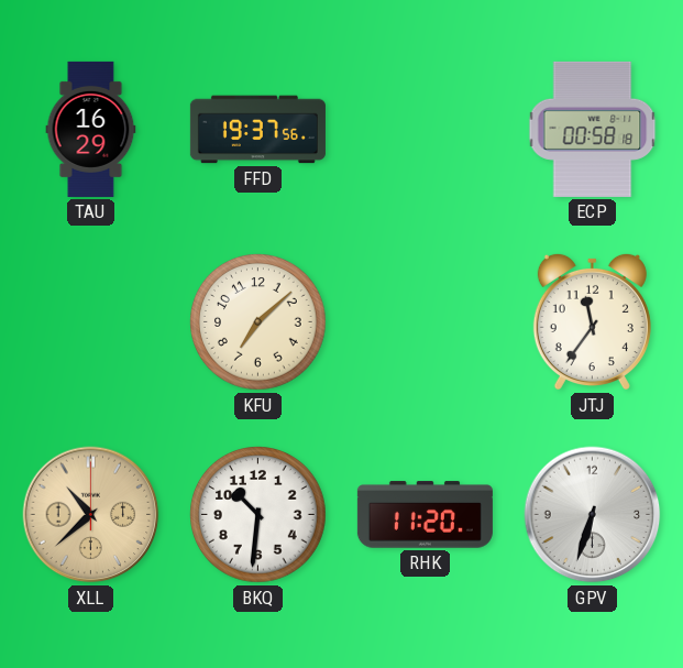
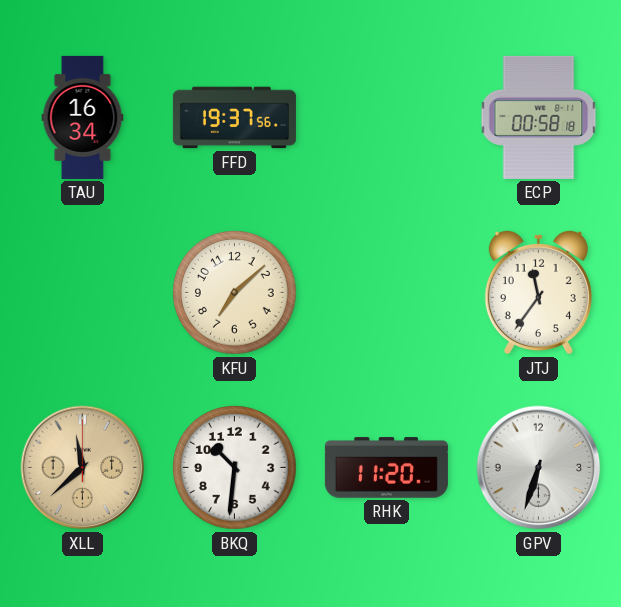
TAU: 16:29 -> 16:34 (83, 117)
XLL: 10:38 -> 11:38 (83, 468)
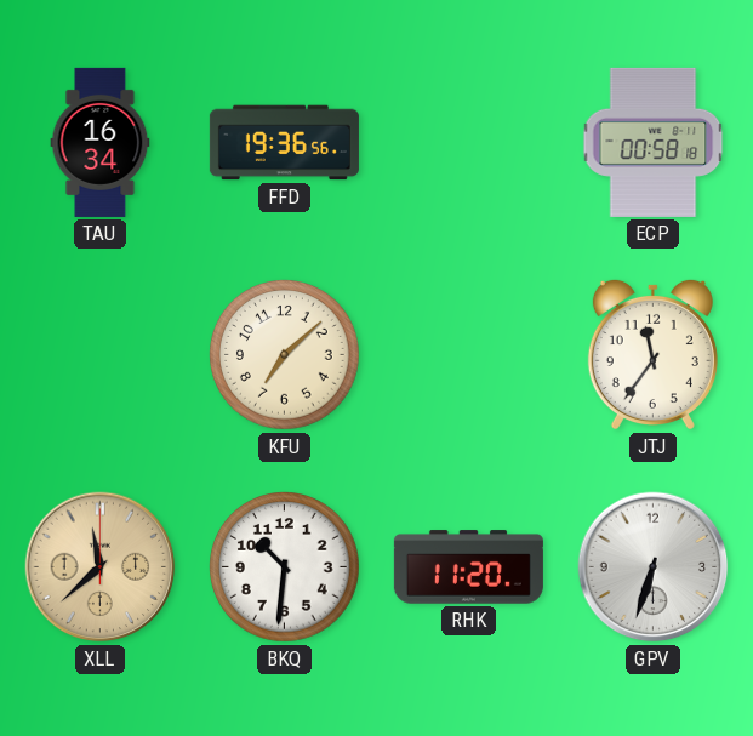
FFD: 19:37 -> 19:36 (284, 143)
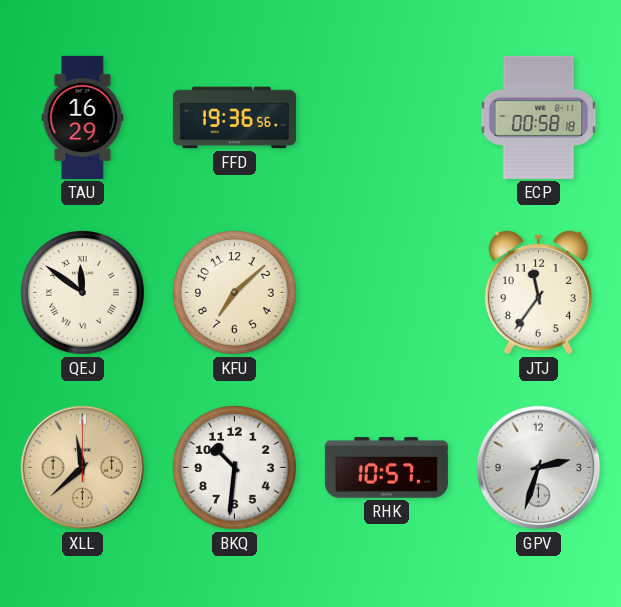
TAU: 16:34 -> 16:29 (83, 117)
QEJ: none -> 11:51 (83, 293)
RHK: 11:20 -> 10:57 (386, 468)
GPV: 6:33 -> 2:33 (539, 468)
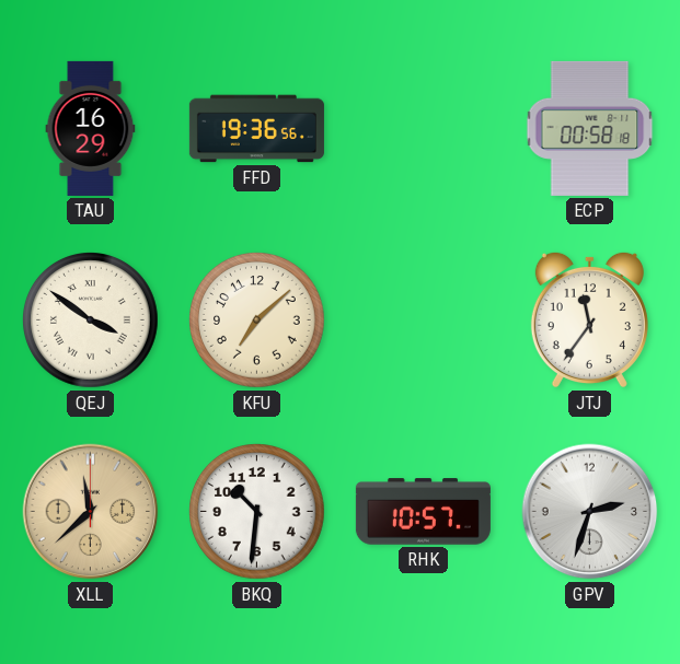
QEJ: 11:51 -> 3:51 (91, 321)
